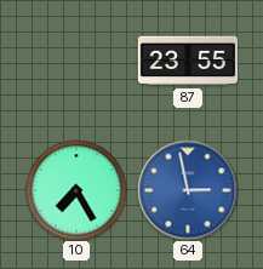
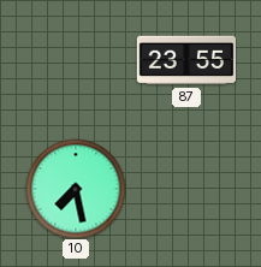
10: 7:25 -> 7:28 (76, 189)
64: 2:58 -> none (188, 190)
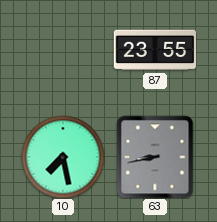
63: none -> 8:43 (155, 157)
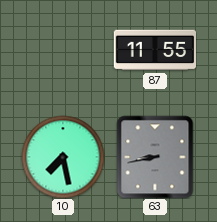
87: 23:55 -> 11:55 (154, 50)
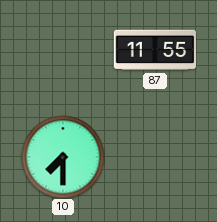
10: 7:28 -> 7:30 (63, 157)
63: 8:43 -> none (155, 157)
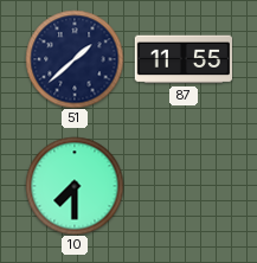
51: none -> 1:38 (75, 59)
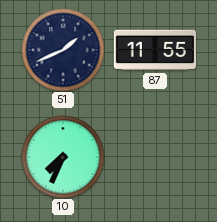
51: 1:38 -> 1:41 (63, 50)
10: 7:30 -> 7:34 (63, 157)
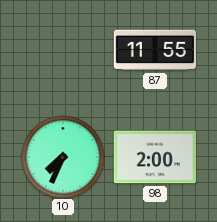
51: 1:41 -> none (63, 50)
98: none -> 2:00 (154, 157)
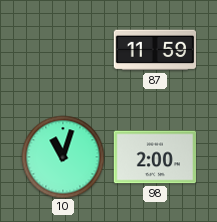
87: 11:55 -> 11:59 (154, 50)
10: 7:34 -> 11:03 (63, 157)
